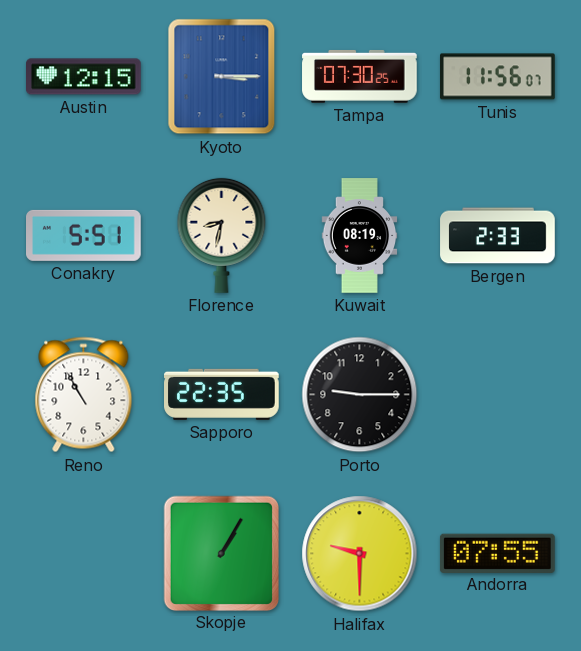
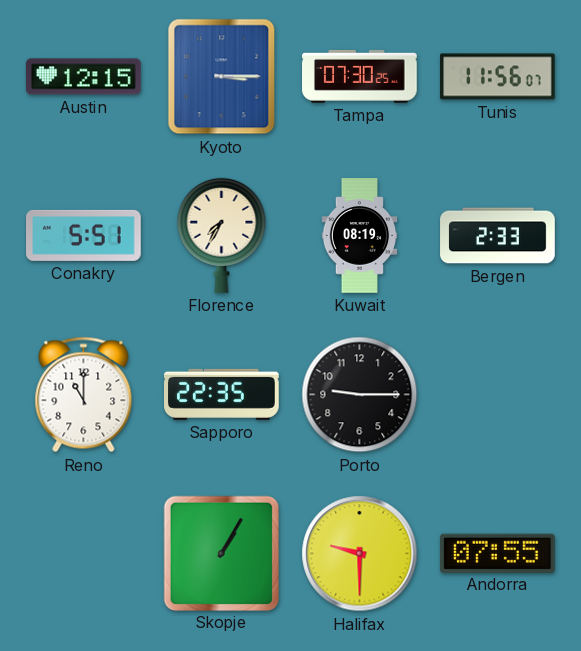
Florence: 8:32 -> 7:35 (222, 235)
Reno: 10:55 -> 11:00 (84, 395)
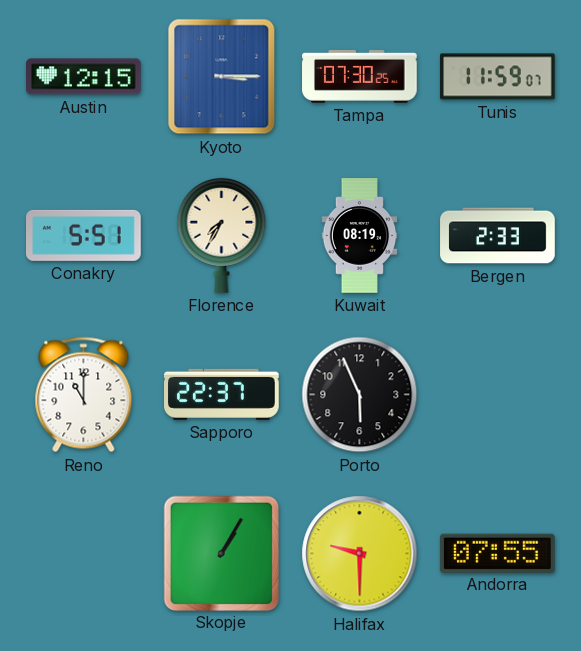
Tunis: 11:56 -> 11:59 (498, 77)
Sapporo: 22:35 -> 22:37 (222, 394)
Porto: 9:15 -> 5:56 (360, 395)
